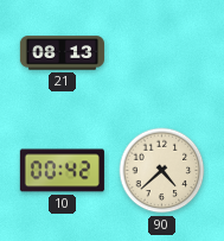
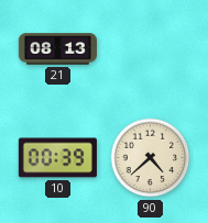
10: 00:42 -> 00:39 (57, 158)
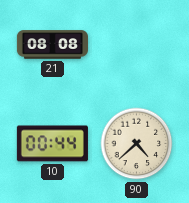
21: 08:13 -> 08:08 (52, 45)
10: 00:39 -> 00:44 (52, 144)
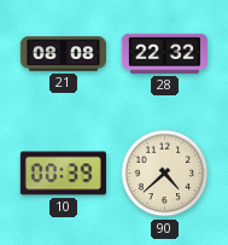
28: none -> 22:32 (164, 53)
10: 00:44 -> 00:39 (63, 174)
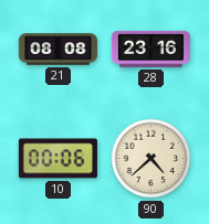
28: 22:32 -> 23:16 (150, 49)
10: 00:39 -> 00:06 (58, 159)
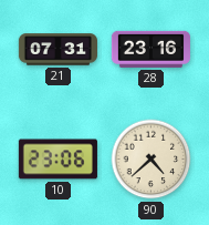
21: 08:08 -> 07:31 (58, 50)
10: 00:06 -> 23:06 (58, 160)
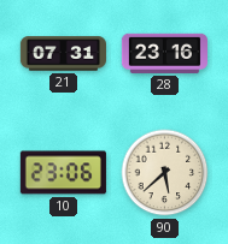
90: 4:38 -> 5:38 (165, 173)
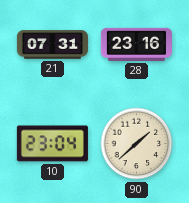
10: 23:06 -> 23:04 (52, 144)
90: 5:38 -> 1:38 (137, 144)
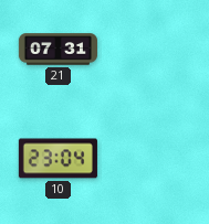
28: 23:16 -> none (136, 44)
90: 1:38 -> none (137, 144)
